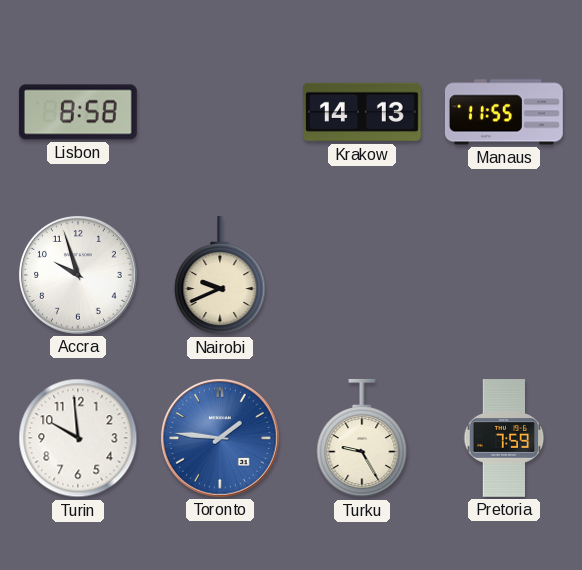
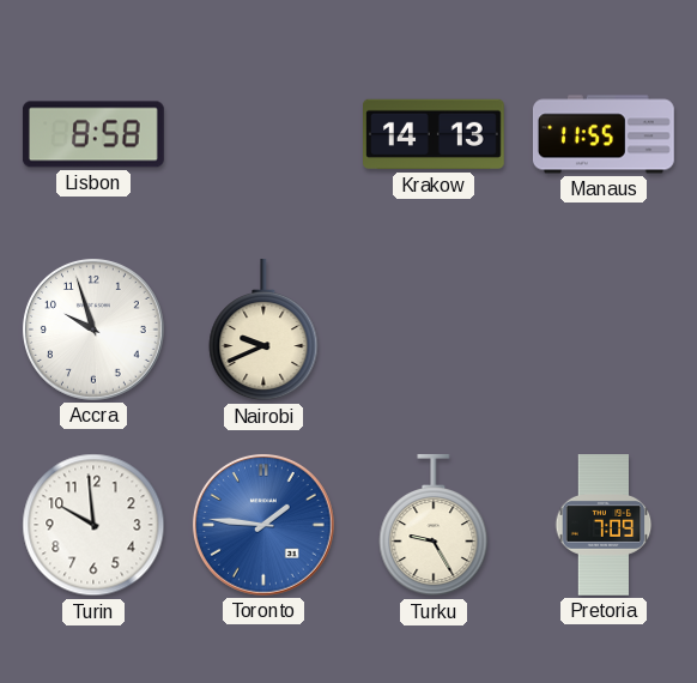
Pretoria: 7:59 -> 7:09 (604, 526)
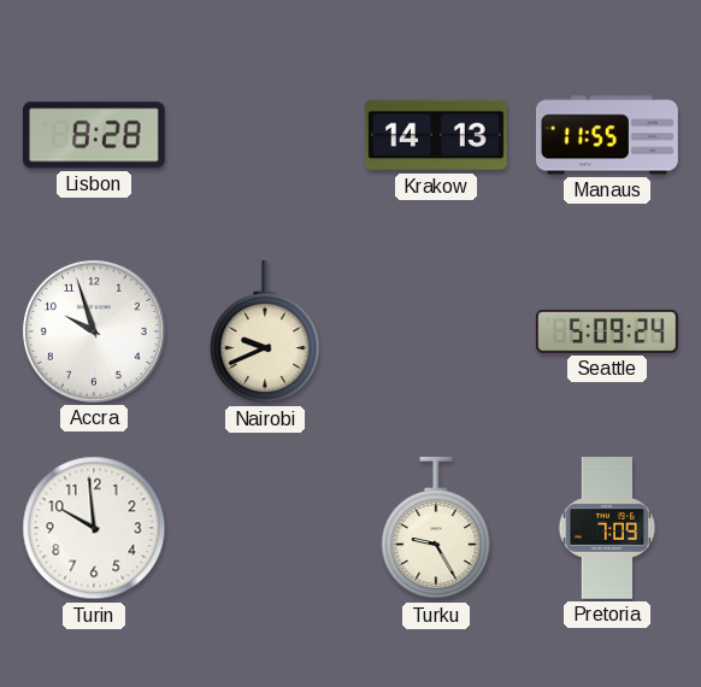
Lisbon: 8:58 -> 8:28 (94, 135)
Seattle: none -> 5:09 (607, 331)
Toronto: 1:46 -> none (263, 525)
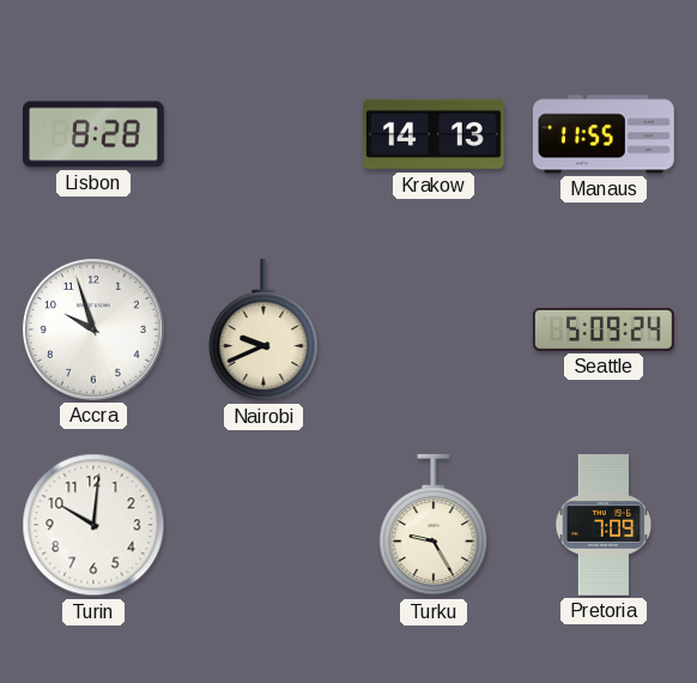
Turin: 9:59 -> 10:01 (93, 525)
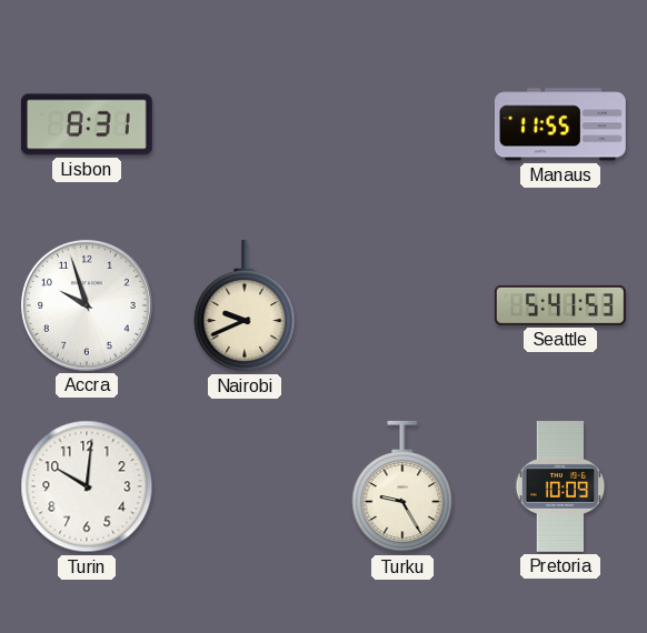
Lisbon: 8:28 -> 8:31 (87, 124)
Krakow: 14:13 -> none (435, 134)
Seattle: 5:09 -> 5:41 (560, 305)
Pretoria: 7:09 -> 10:09 (560, 488)
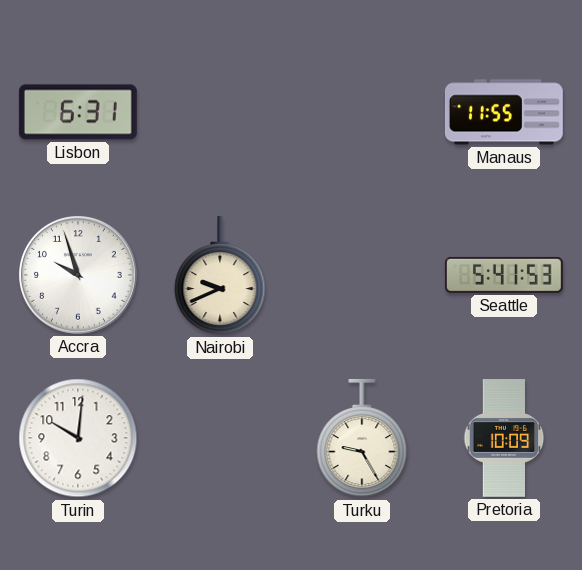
Lisbon: 8:31 -> 6:31 (78, 112)
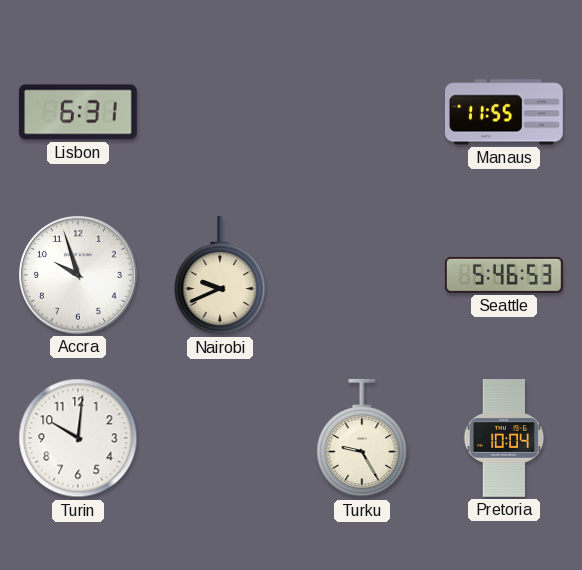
Seattle: 5:41 -> 5:46 (504, 275)
Pretoria: 10:09 -> 10:04 (504, 439)
